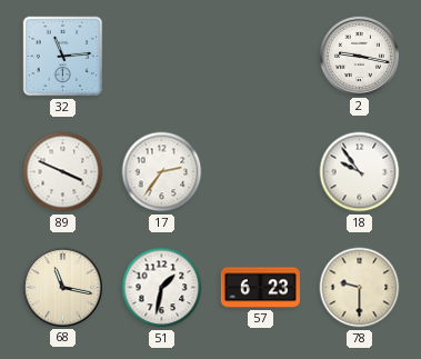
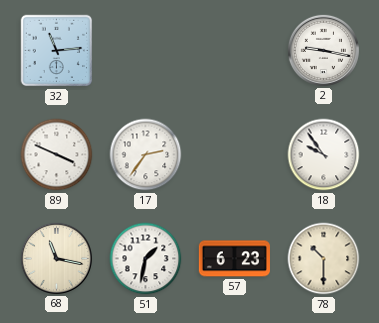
78: 9:30 -> 10:30 (324, 259)
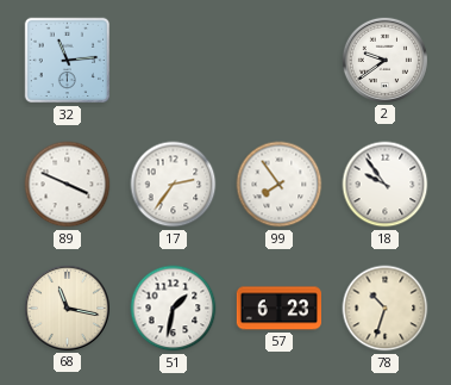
2: 9:17 -> 9:39 (384, 60)
99: none -> 7:54 (280, 185)
78: 10:30 -> 10:33 (386, 309)
